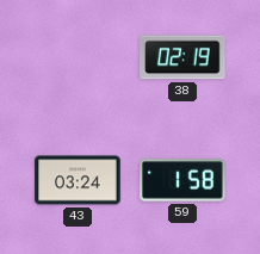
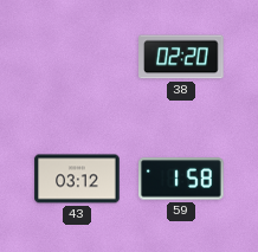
38: 02:19 -> 02:20 (181, 57)
43: 03:24 -> 03:12 (77, 179)
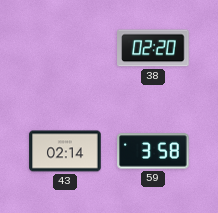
43: 03:12 -> 02:14 (65, 151)
59: 1:58 -> 3:58 (153, 151)
